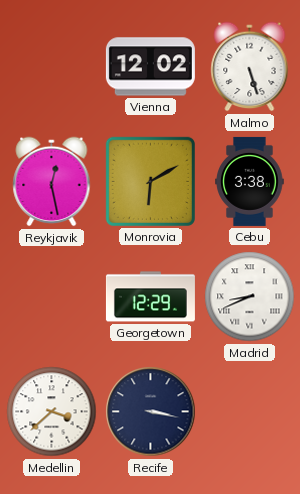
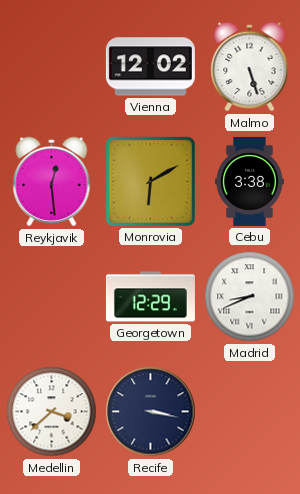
Reykjavik: 12:28 -> 12:29 (52, 182)
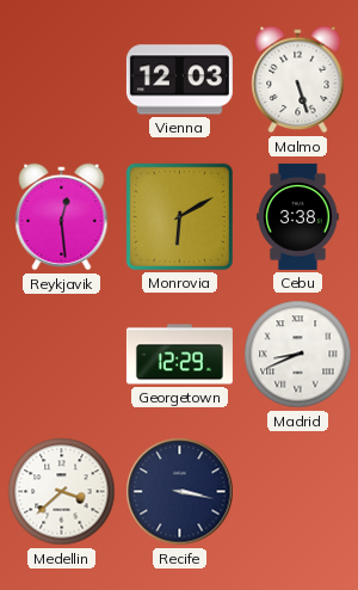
Vienna: 12:02 -> 12:03 (179, 80)
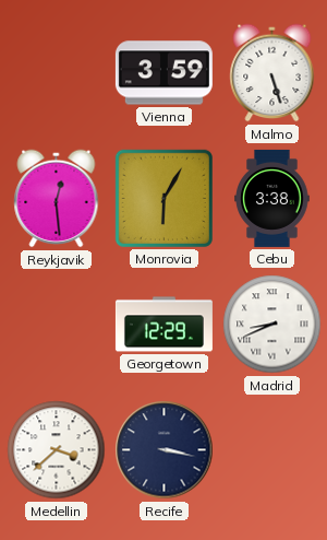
Vienna: 12:03 -> 3:59 (163, 73)
Monrovia: 6:10 -> 6:05 (163, 198)
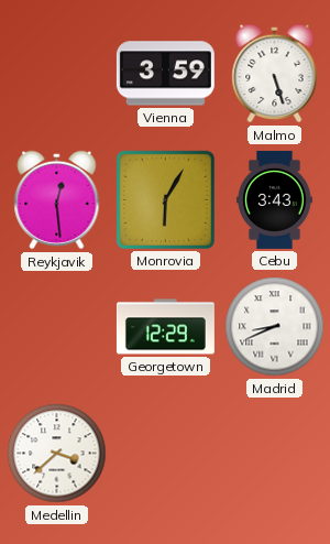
Cebu: 3:38 -> 3:43 (275, 199)
Recife: 3:17 -> none (165, 450)
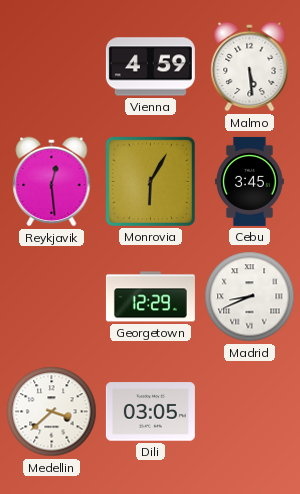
Vienna: 3:59 -> 4:59 (150, 67)
Malmo: 5:27 -> 5:29 (250, 67)
Cebu: 3:43 -> 3:45 (250, 181)
Dili: none -> 03:05 (150, 412)
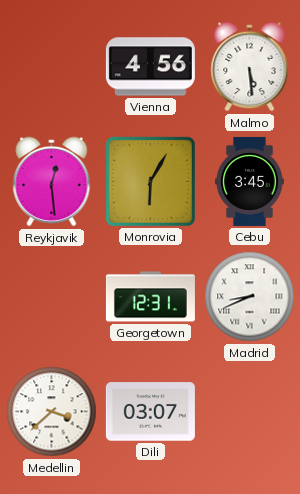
Vienna: 4:59 -> 4:56 (150, 67)
Georgetown: 12:29 -> 12:31 (150, 297)
Dili: 03:05 -> 03:07 (150, 412)
